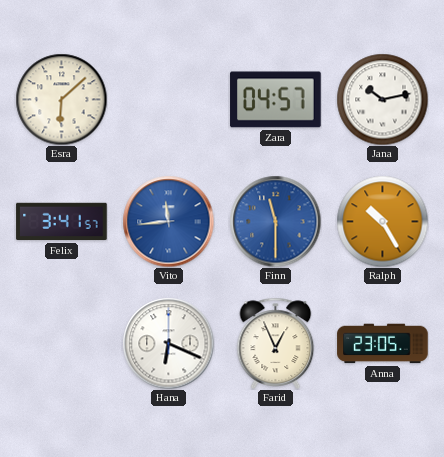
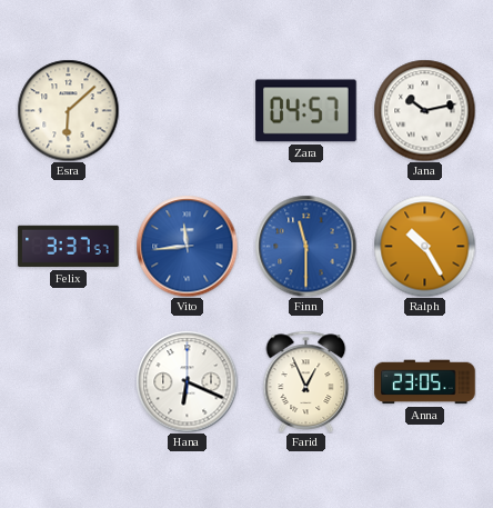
Felix: 3:41 -> 3:37 (69, 247)
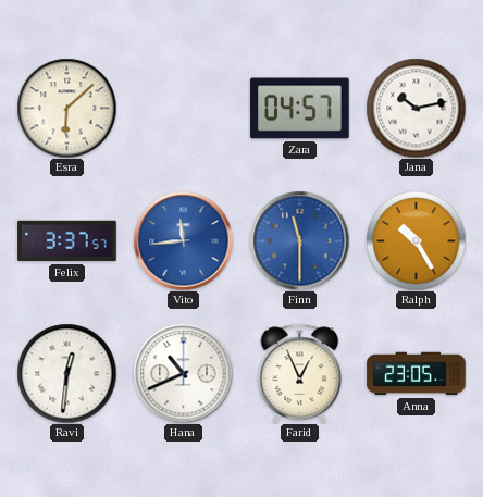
Ravi: none -> 12:31 (66, 373)
Hana: 6:19 -> 10:41 (183, 373)
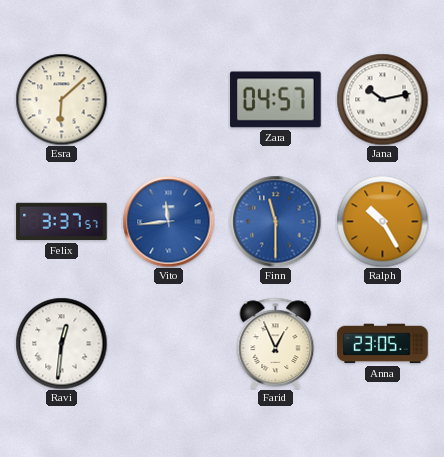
Hana: 10:41 -> none (183, 373)
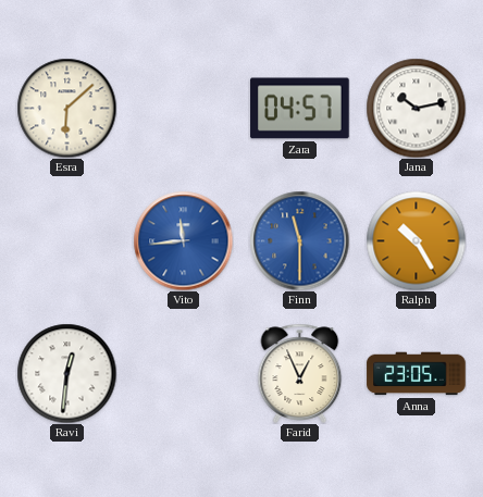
Felix: 3:37 -> none (62, 222)
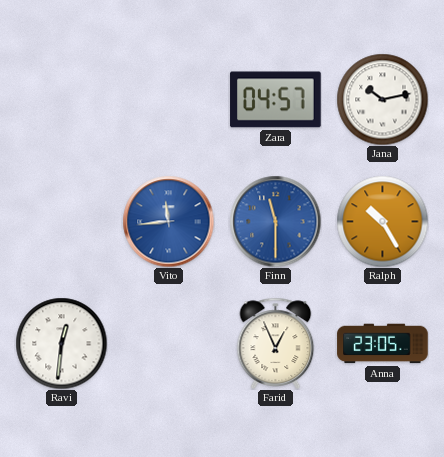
Esra: 6:08 -> none (66, 108)
